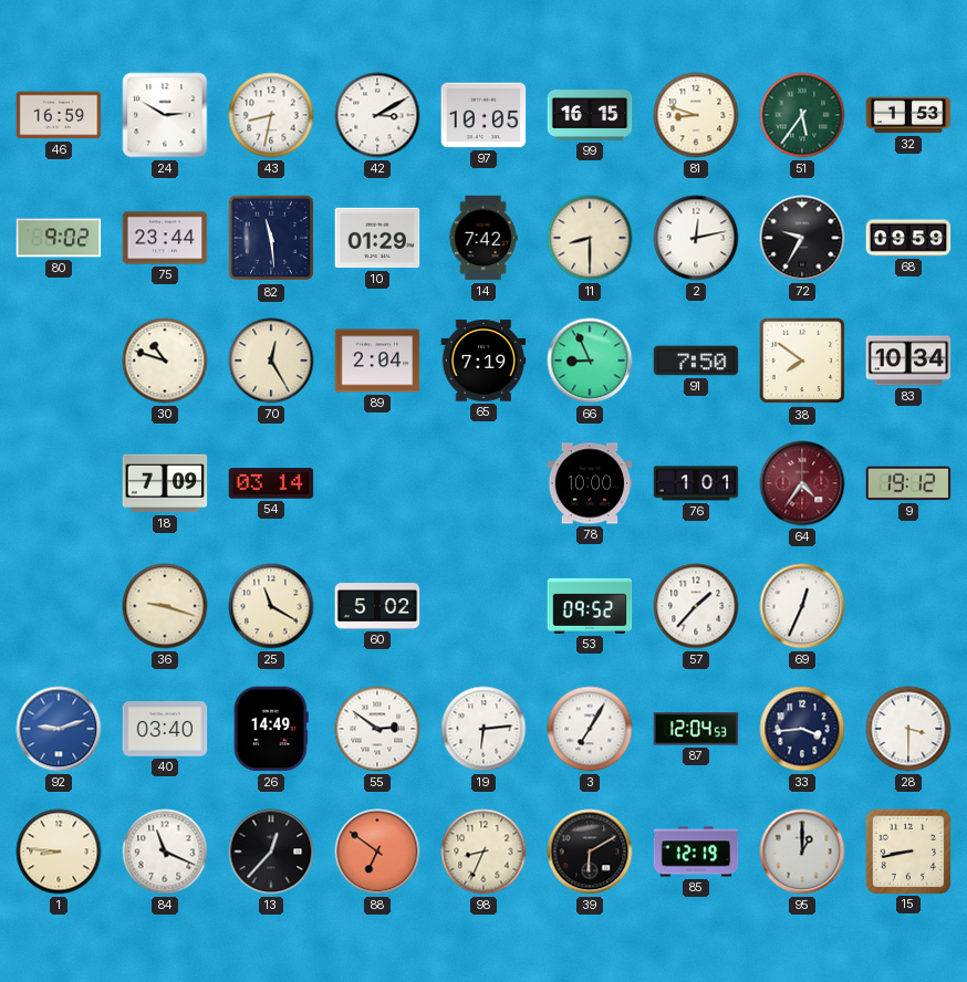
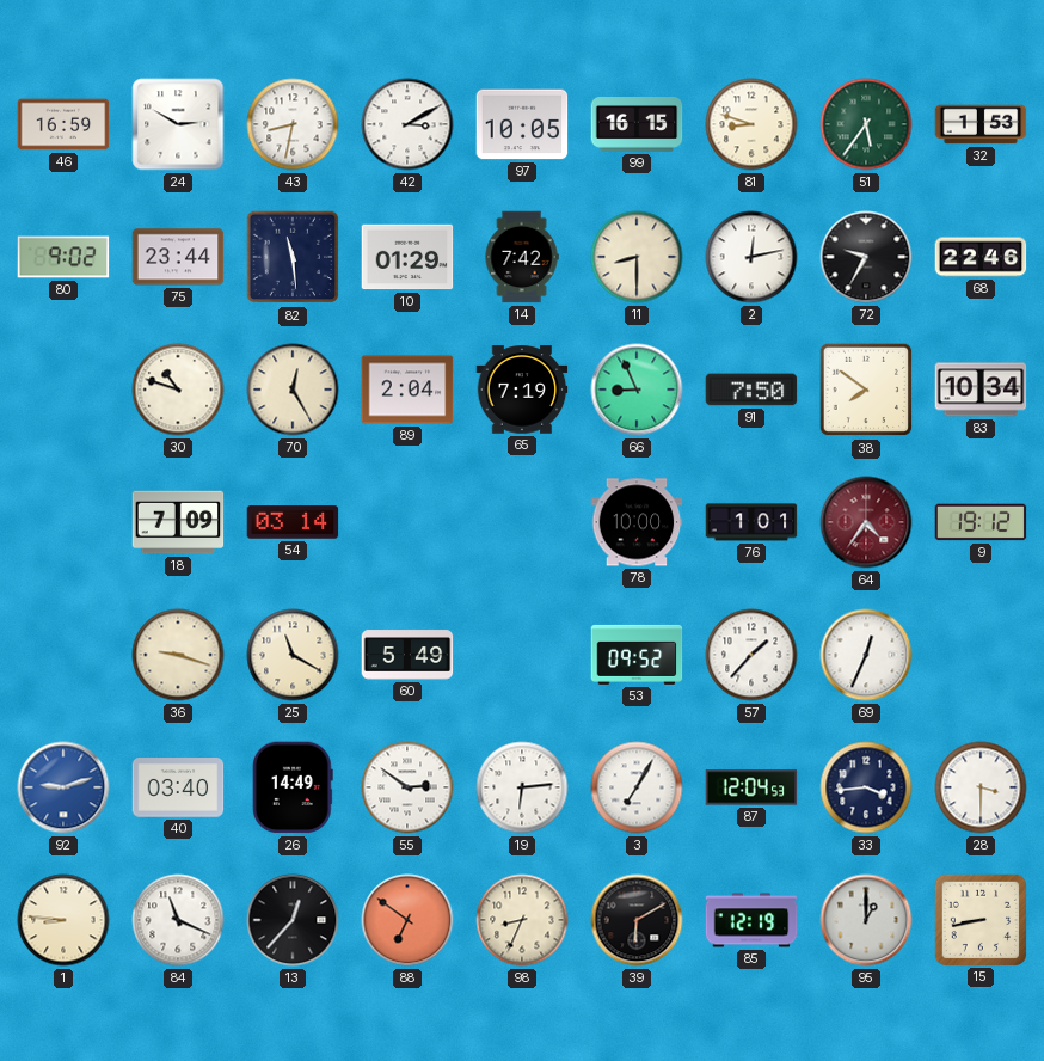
68: 09:59 -> 22:46 (981, 257)
60: 5:02 -> 5:49 (407, 655)
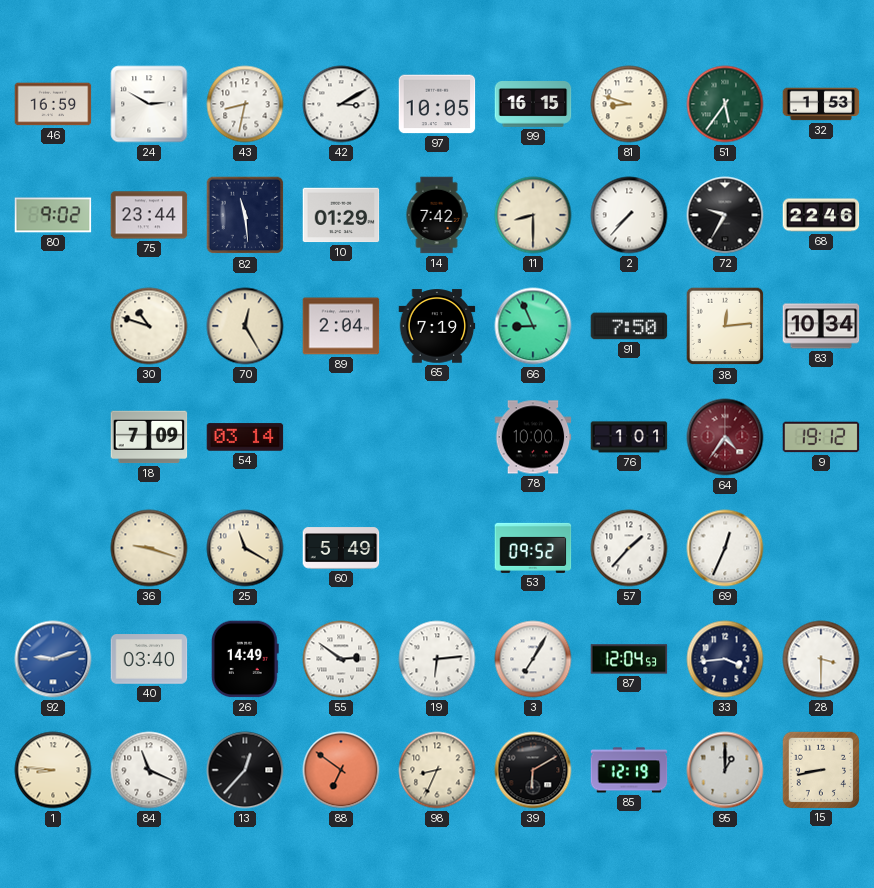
2: 12:13 -> 7:37 (629, 215)
38: 7:51 -> 12:14 (725, 326)
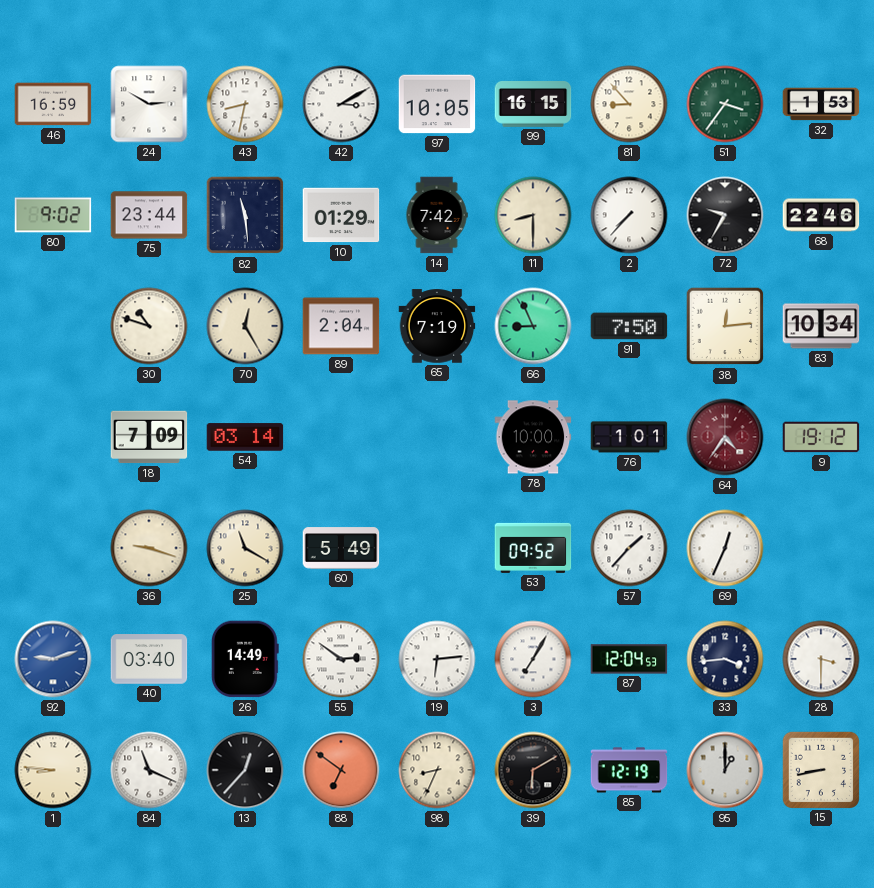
81: 8:48 -> 8:53 (629, 104)
51: 5:36 -> 3:36 (725, 104)
